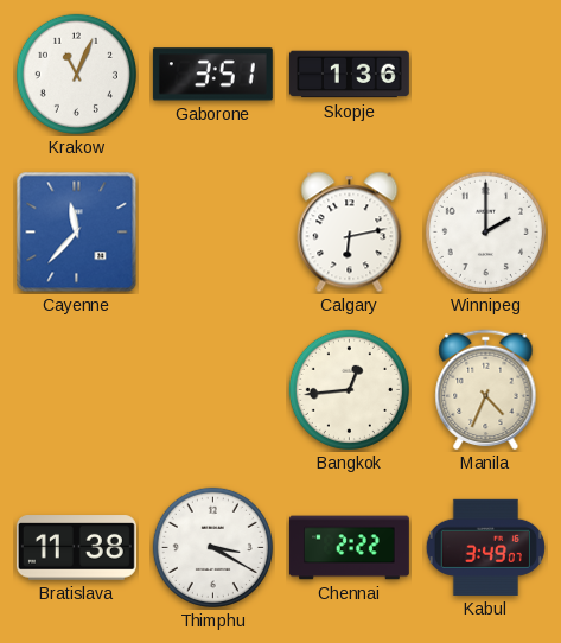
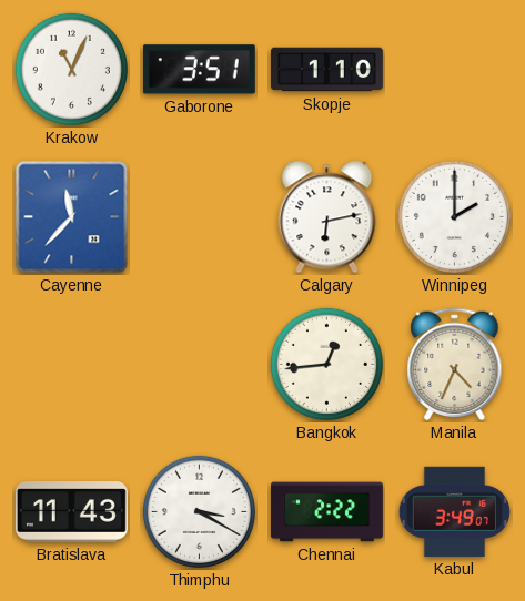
Skopje: 1:36 -> 1:10 (326, 70)
Bratislava: 11:38 -> 11:43 (71, 512)
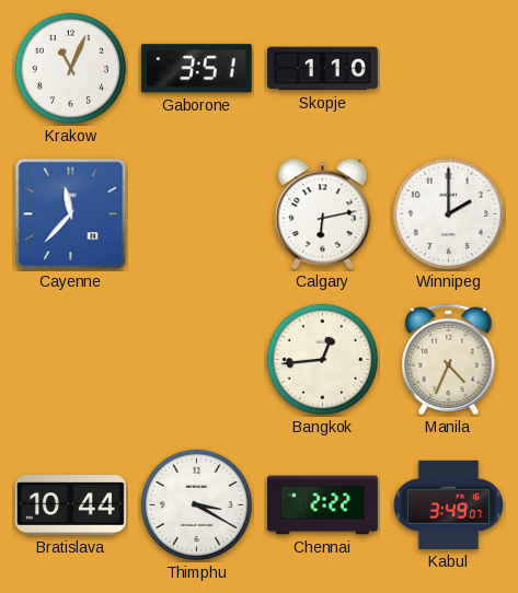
Bratislava: 11:43 -> 10:44 (70, 505)
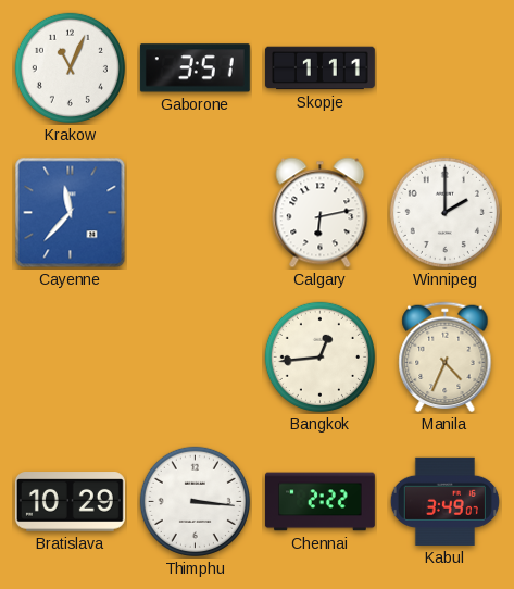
Skopje: 1:10 -> 1:11 (319, 68)
Bratislava: 10:44 -> 10:29 (70, 502)
Thimphu: 3:20 -> 3:16 (195, 501)
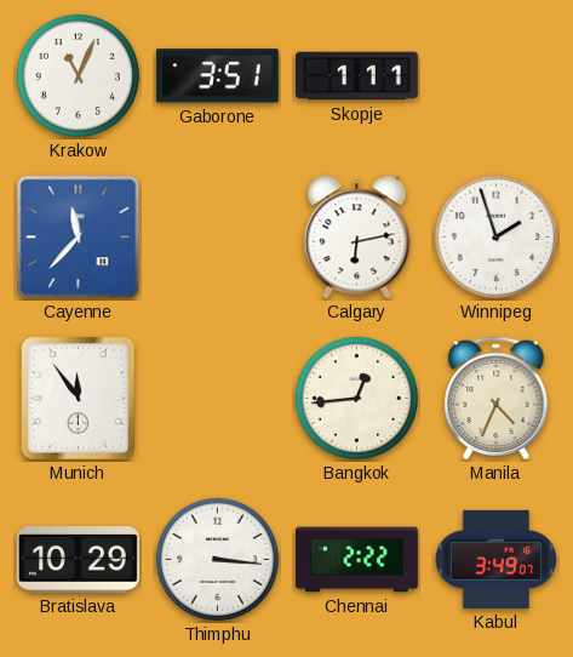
Winnipeg: 2:00 -> 1:57 (495, 236)
Munich: none -> 11:54 (79, 399)
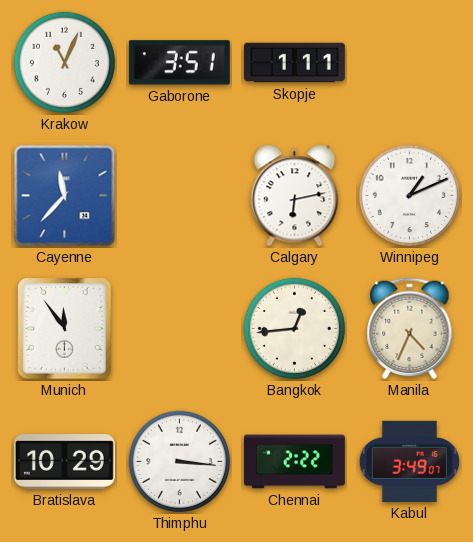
Winnipeg: 1:57 -> 1:11 (409, 195)
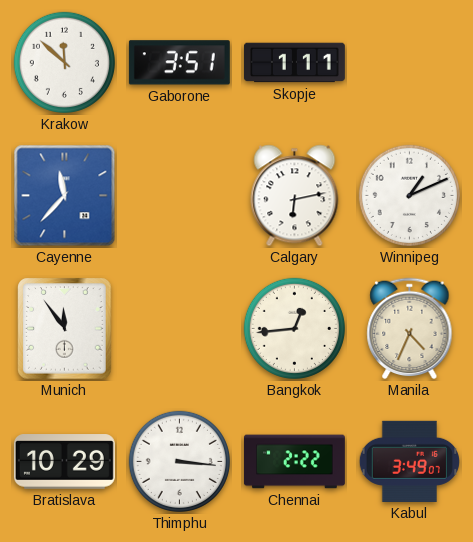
Krakow: 11:04 -> 11:52 (64, 62)
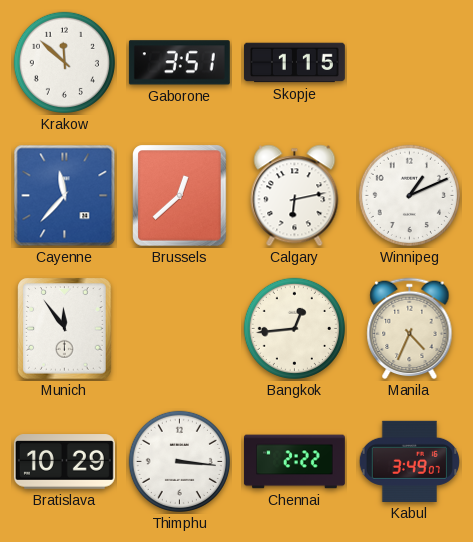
Skopje: 1:11 -> 1:15 (294, 63)
Brussels: none -> 12:38 (180, 196)
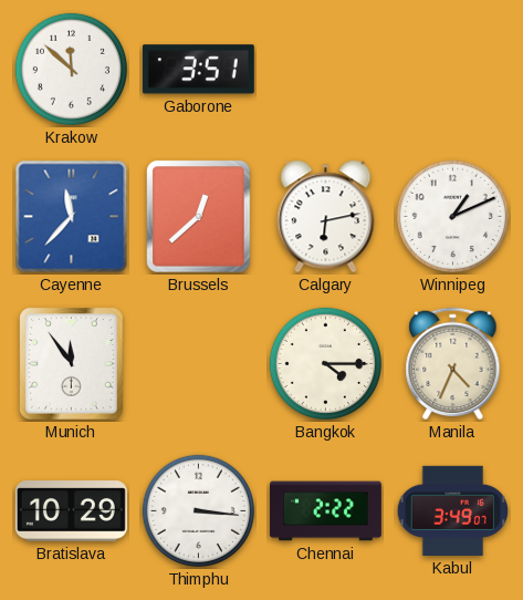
Skopje: 1:15 -> none (294, 63)
Bangkok: 12:44 -> 4:15 (325, 363)
